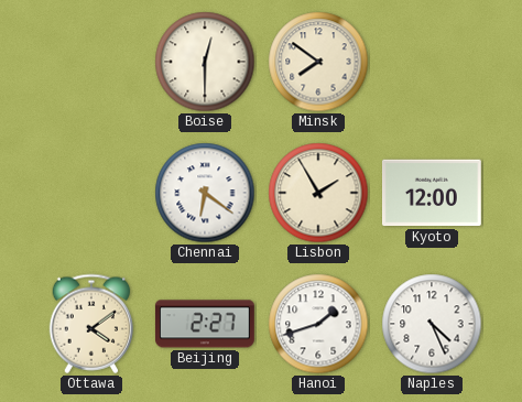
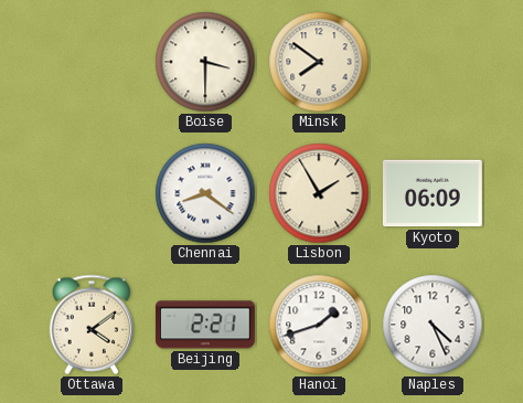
Boise: 12:30 -> 3:30 (205, 62)
Chennai: 6:21 -> 8:21 (205, 193)
Kyoto: 12:00 -> 06:09 (433, 193)
Beijing: 2:27 -> 2:21 (205, 325)
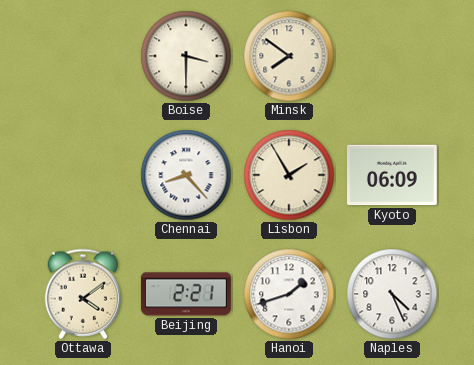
Chennai: 8:21 -> 8:23 (186, 175)
